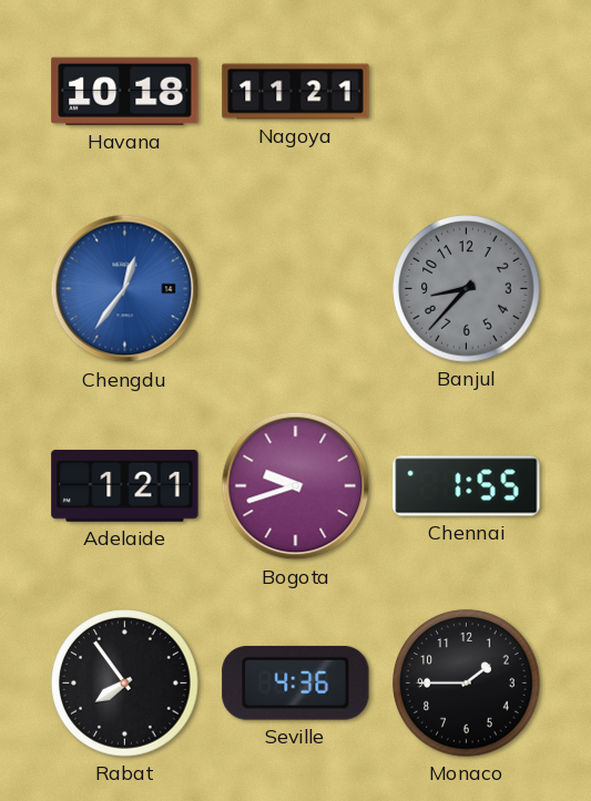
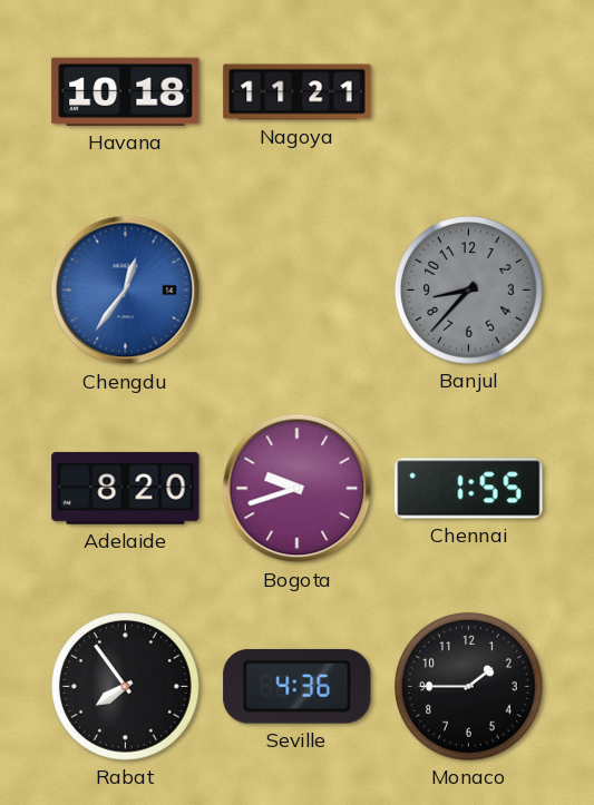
Adelaide: 1:21 -> 8:20 (126, 488)
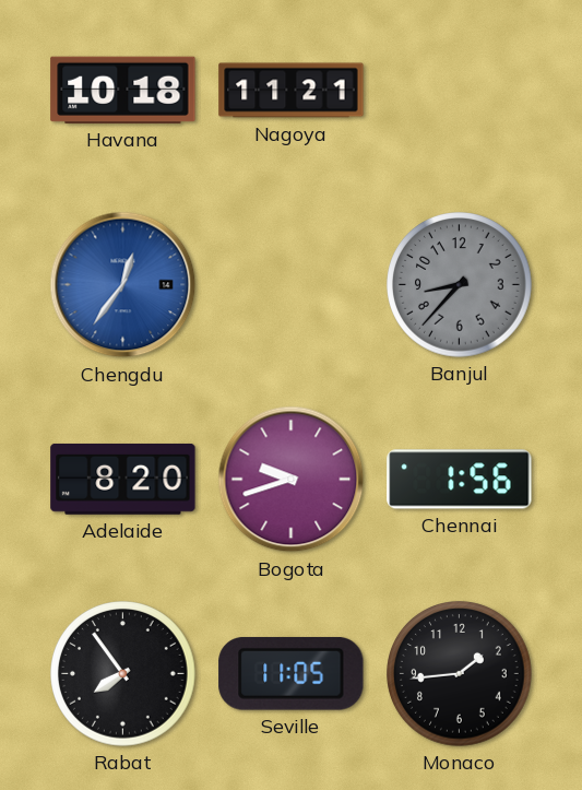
Chennai: 1:55 -> 1:56 (460, 480)
Seville: 4:36 -> 11:05 (292, 673)
Monaco: 1:45 -> 1:44 (460, 674)
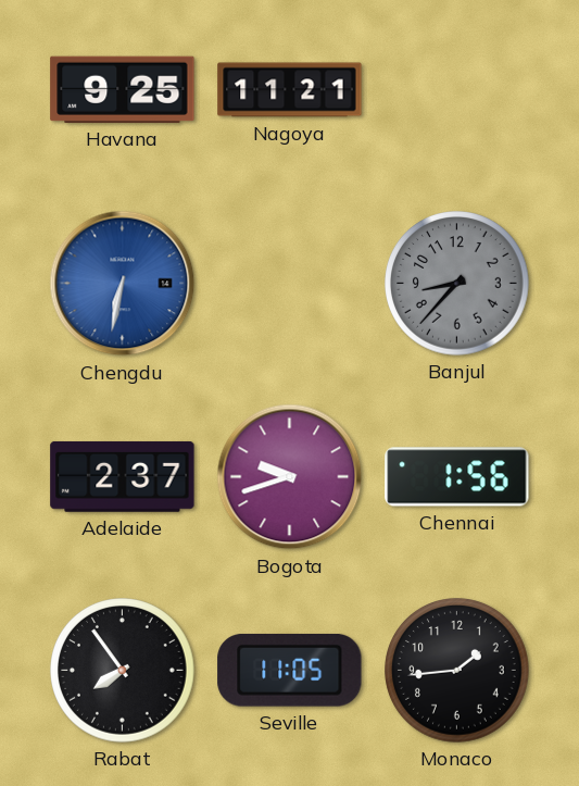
Havana: 10:18 -> 9:25 (123, 89)
Chengdu: 12:36 -> 6:32 (123, 284)
Adelaide: 8:20 -> 2:37 (123, 476)
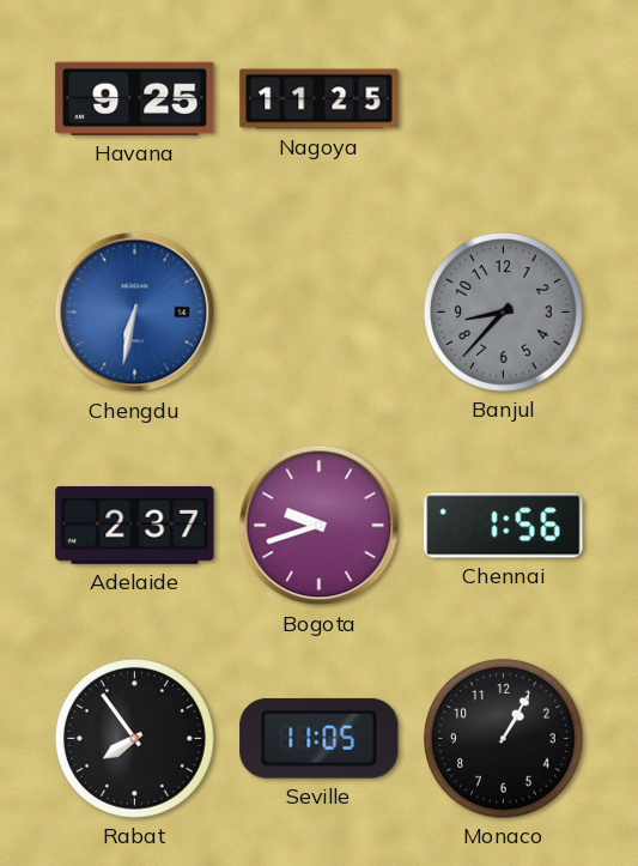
Nagoya: 11:21 -> 11:25 (320, 99)
Monaco: 1:44 -> 1:05 (504, 739)
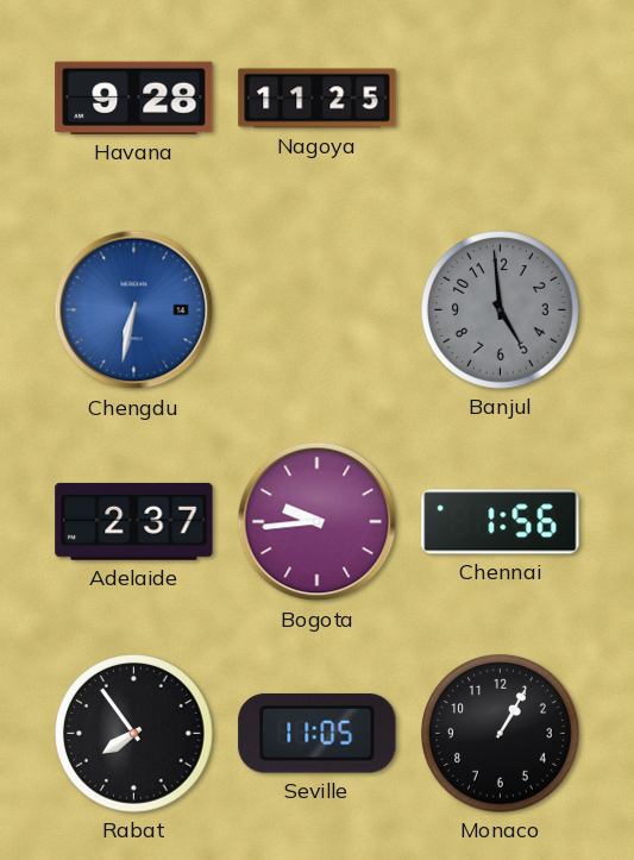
Havana: 9:25 -> 9:28 (134, 98)
Banjul: 8:37 -> 4:59 (501, 310)
Bogota: 9:42 -> 9:44 (318, 522)
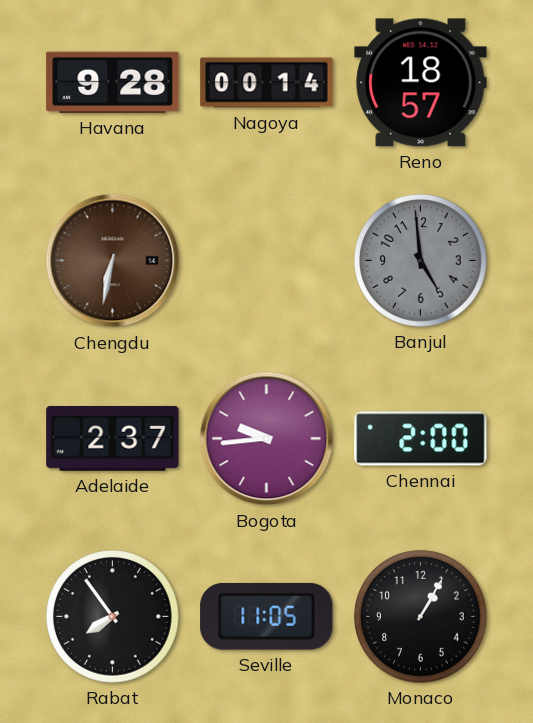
Nagoya: 11:25 -> 00:14 (267, 83)
Reno: none -> 18:57 (421, 83)
Chengdu dial: blue -> brown (113, 261)
Chennai: 1:56 -> 2:00 (421, 439)
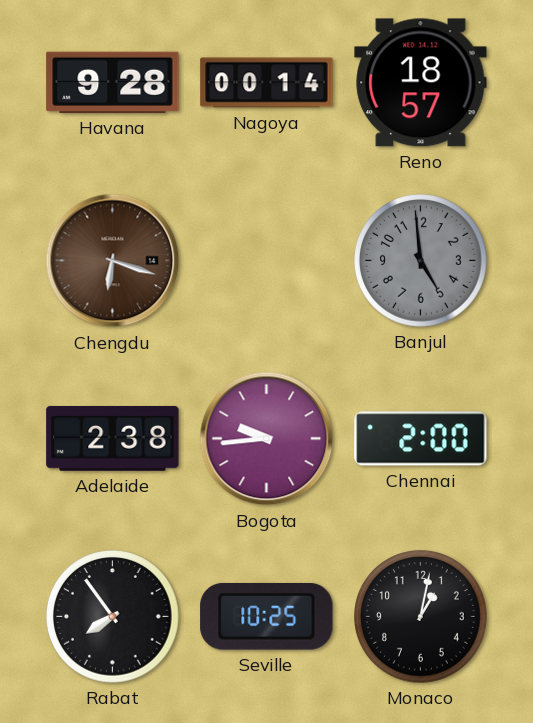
Chengdu: 6:32 -> 6:18 (113, 261)
Adelaide: 2:37 -> 2:38 (113, 438)
Seville: 11:05 -> 10:25 (267, 616)
Monaco: 1:05 -> 1:02 (421, 617)
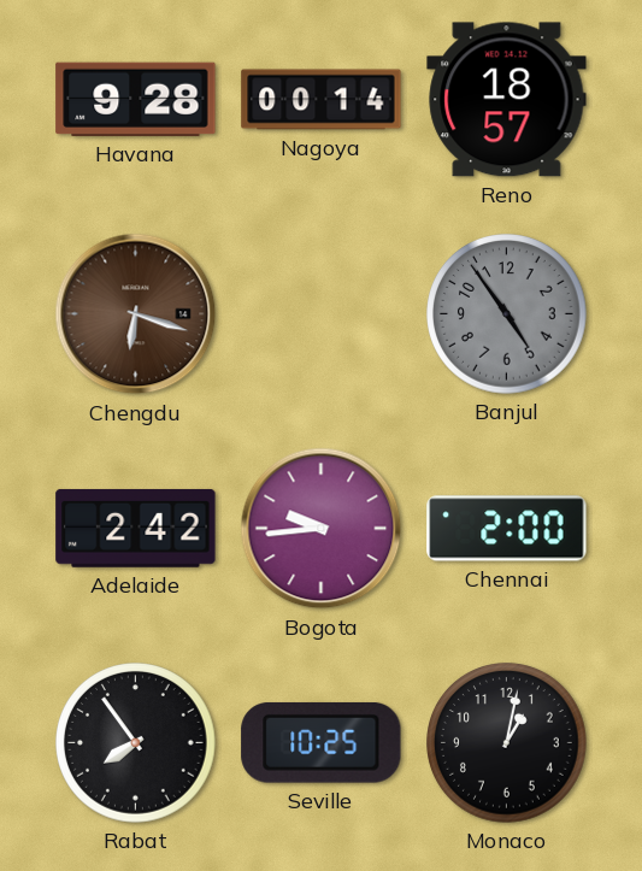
Banjul: 4:59 -> 4:54 (507, 314)
Adelaide: 2:38 -> 2:42 (136, 528)
